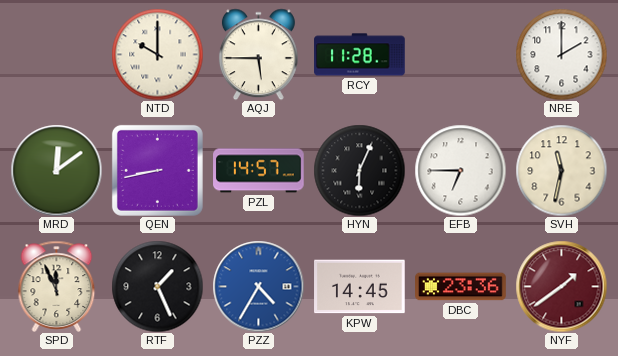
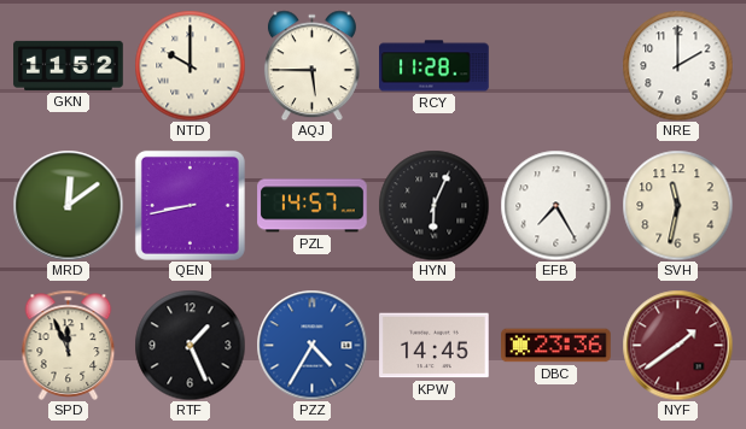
GKN: none -> 11:52 (69, 65)
EFB: 6:45 -> 7:25 (555, 205)
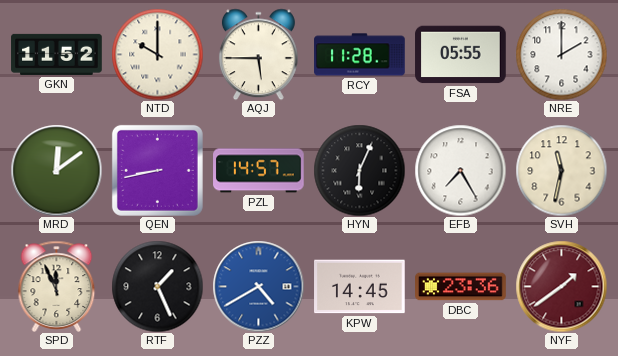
FSA: none -> 05:55 (461, 55)
PZZ: 4:35 -> 4:40 (258, 286)
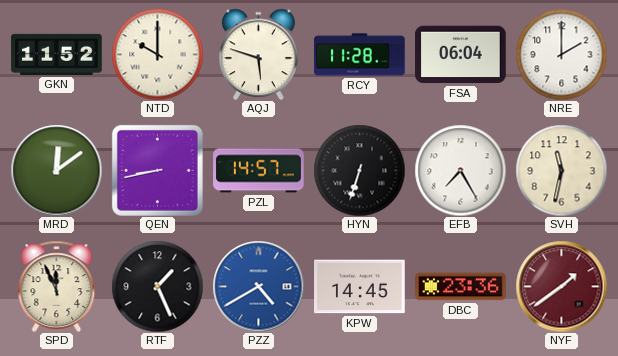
AQJ: 5:45 -> 5:48 (258, 54)
FSA: 05:55 -> 06:04 (461, 55)
HYN: 6:04 -> 6:33 (359, 170)
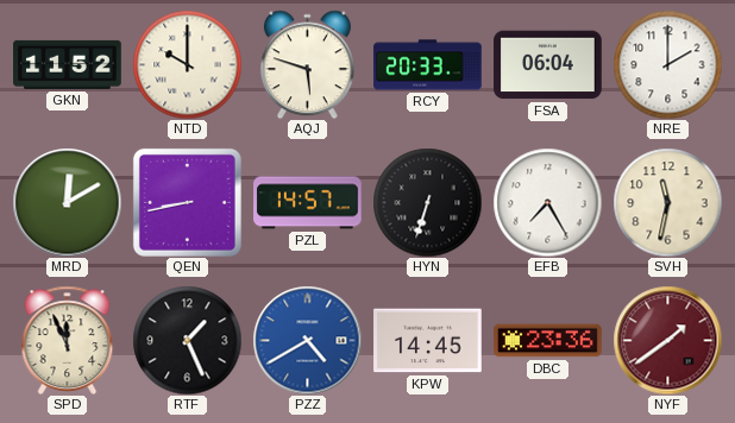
RCY: 11:28 -> 20:33 (428, 65)
MRD: 12:09 -> 12:10 (67, 202)
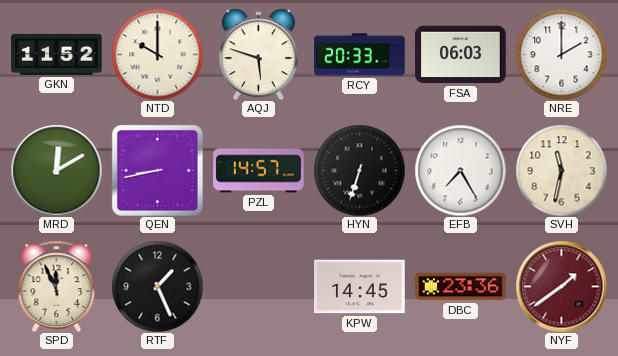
FSA: 06:04 -> 06:03 (461, 55)
PZZ: 4:40 -> none (307, 340)
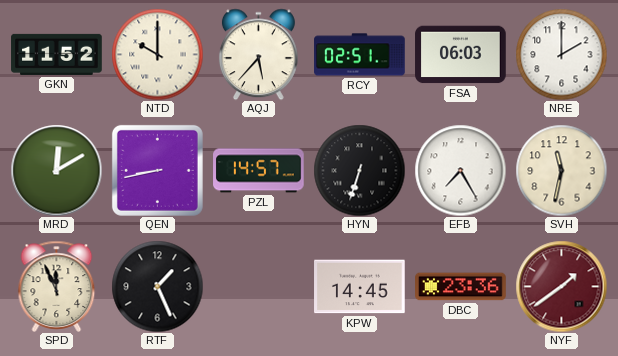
AQJ: 5:48 -> 5:37 (258, 54)
RCY: 20:33 -> 02:51 (360, 55)
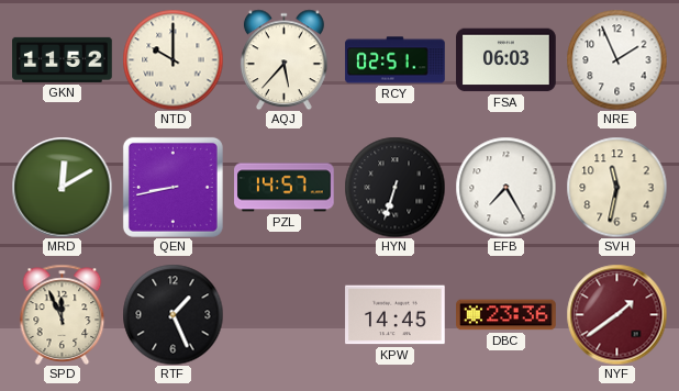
NRE: 2:00 -> 1:56 (616, 59)
